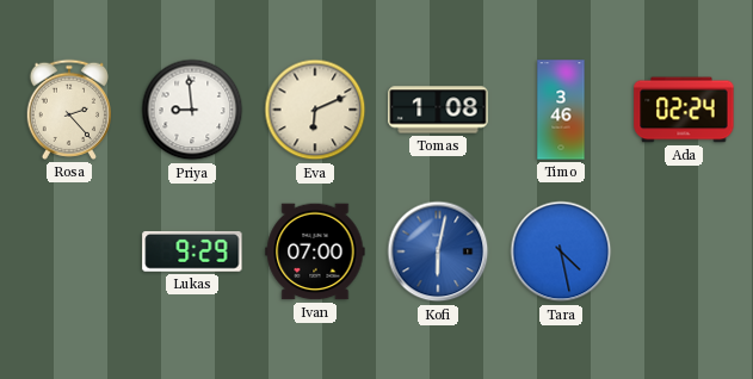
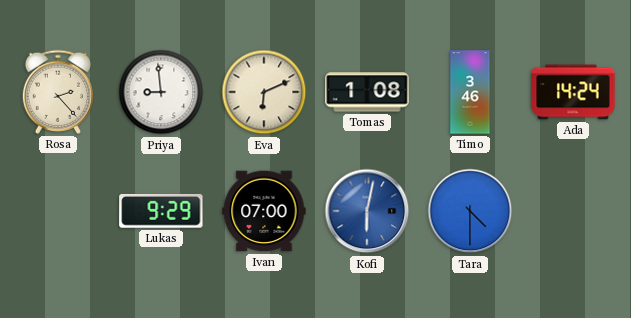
Ada: 02:24 -> 14:24 (573, 92)
Tara: 4:28 -> 4:30 (470, 211)
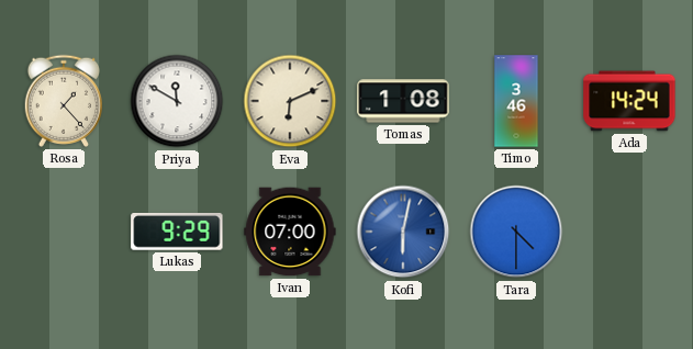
Rosa: 2:23 -> 1:23 (63, 101)
Priya: 8:59 -> 11:50 (177, 101)
